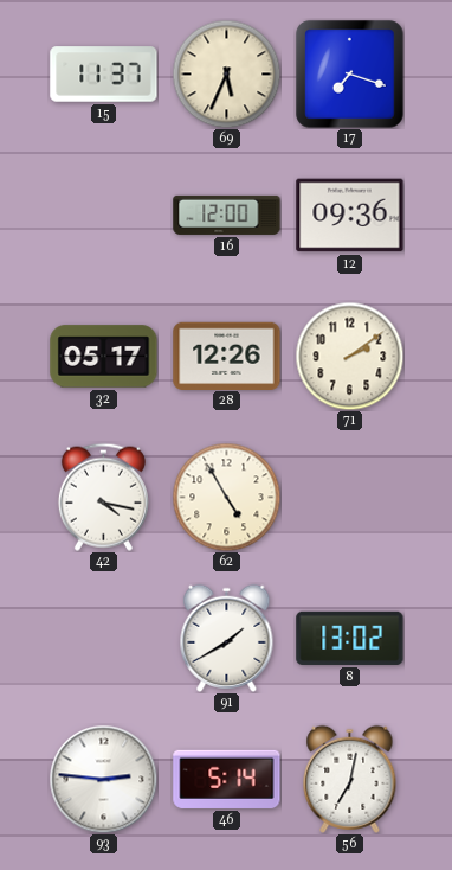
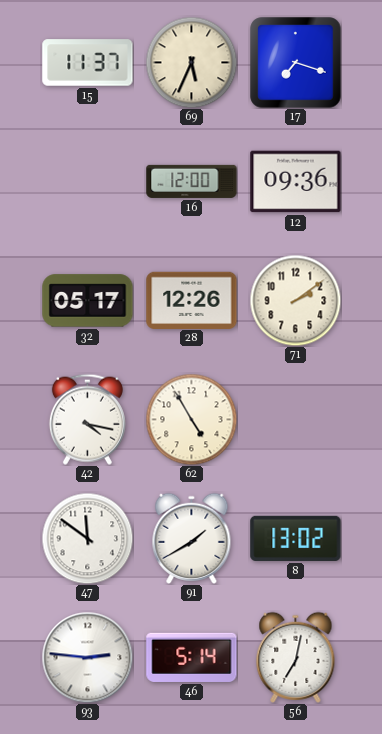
47: none -> 11:51 (87, 538)
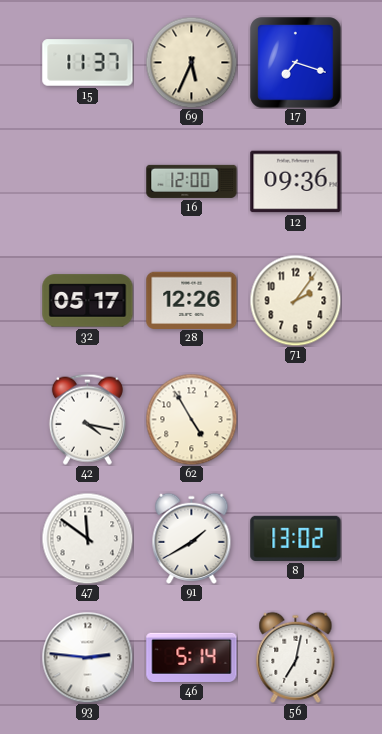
71: 2:09 -> 2:06 (295, 300)
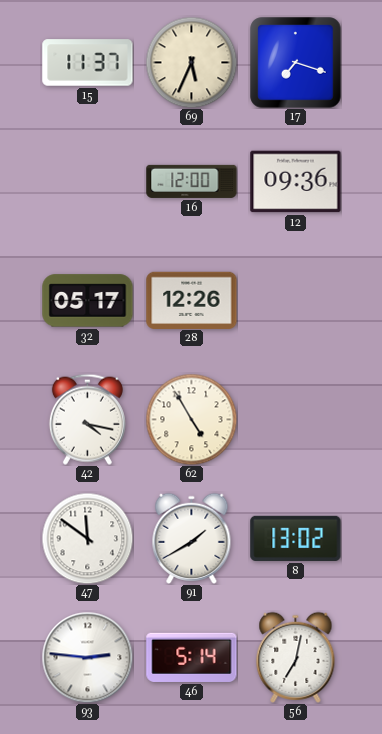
71: 2:06 -> none (295, 300)
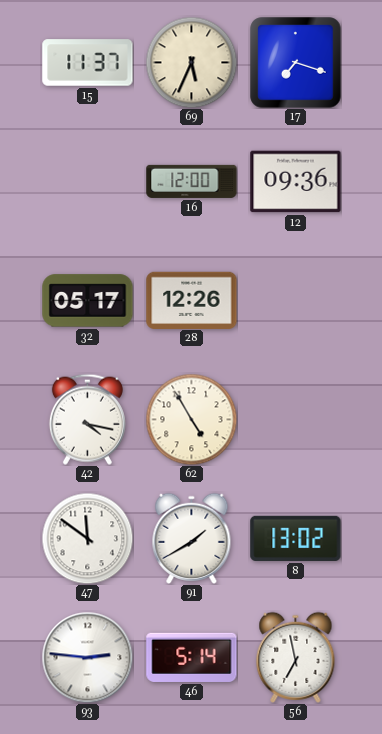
56: 7:02 -> 6:58 (296, 657)
